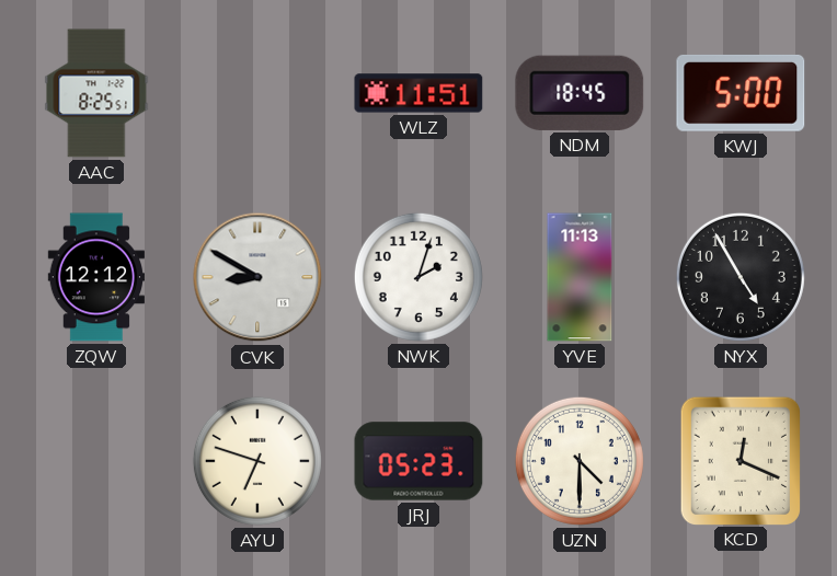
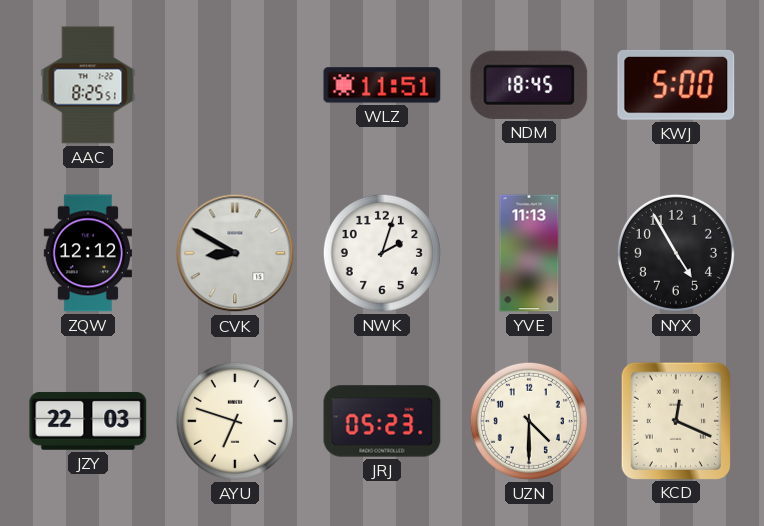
JZY: none -> 22:03 (88, 421)
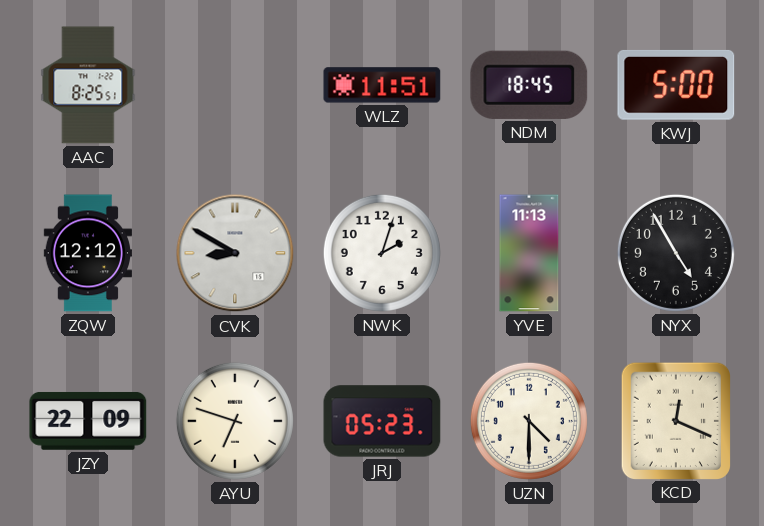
JZY: 22:03 -> 22:09 (88, 421)
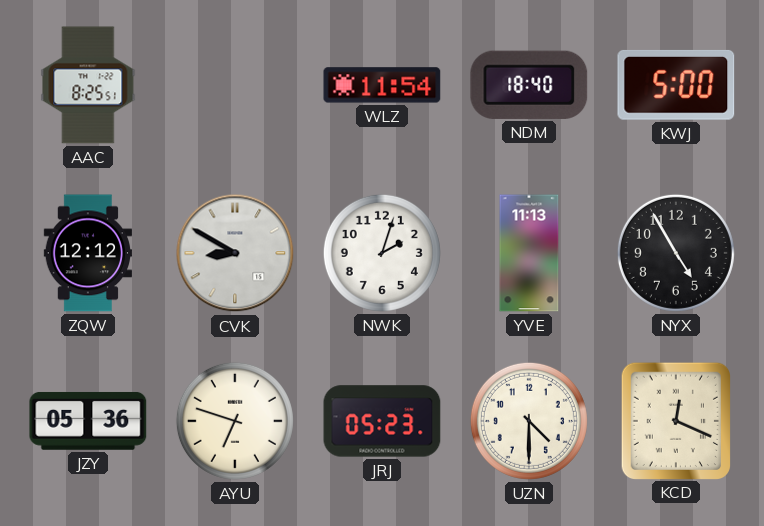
WLZ: 11:51 -> 11:54 (382, 85)
NDM: 18:45 -> 18:40 (529, 85)
JZY: 22:09 -> 05:36 (88, 421)
